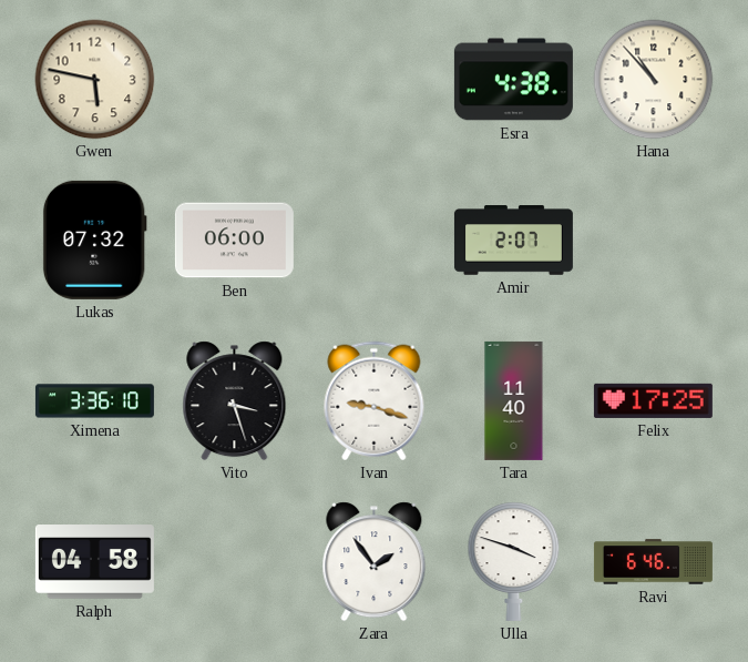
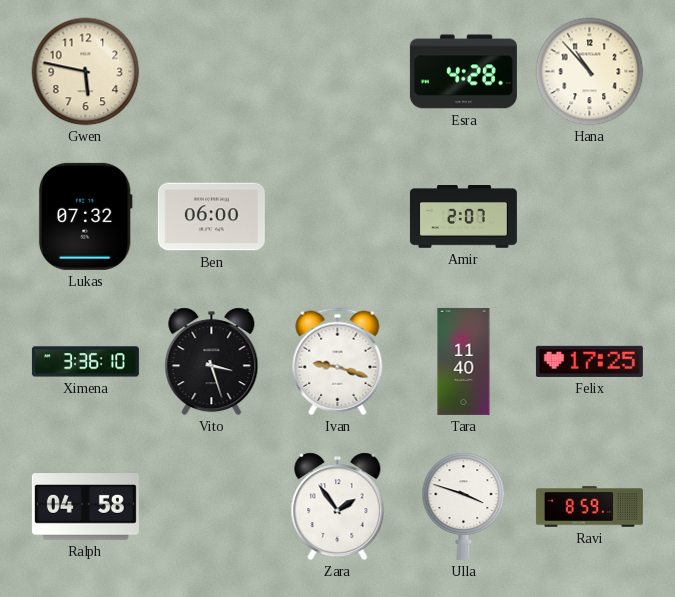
Esra: 4:38 -> 4:28 (463, 72)
Ravi: 6:46 -> 8:59 (589, 507)
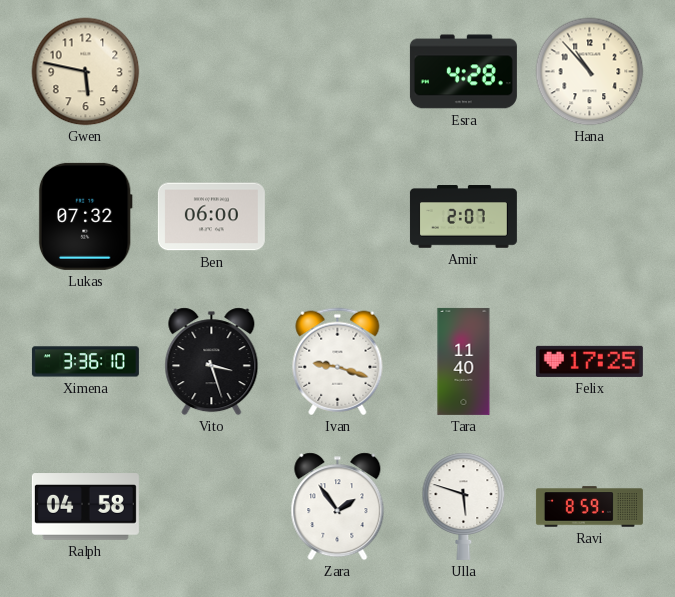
Ulla: 3:48 -> 5:48 (464, 506)
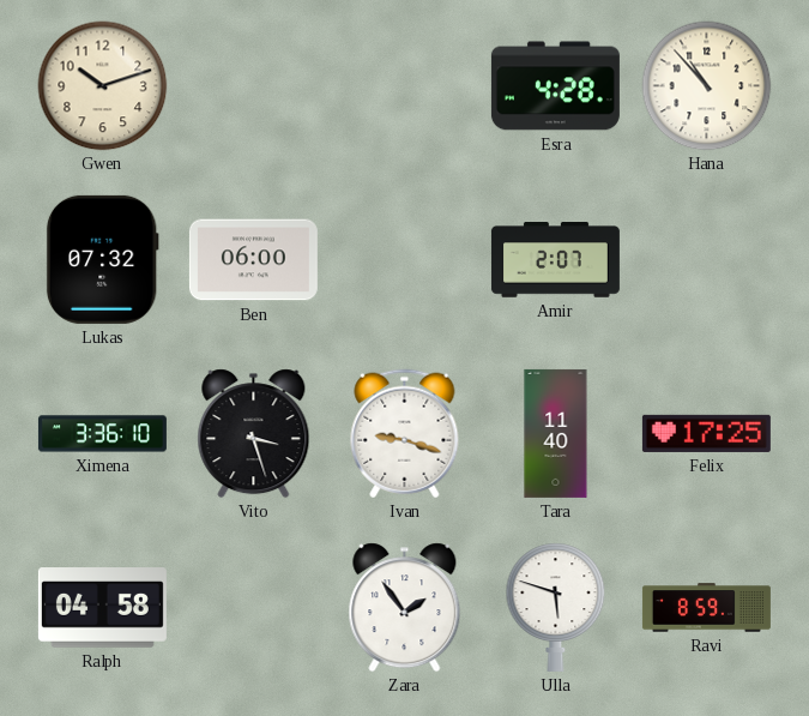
Gwen: 5:47 -> 10:12 (103, 86)
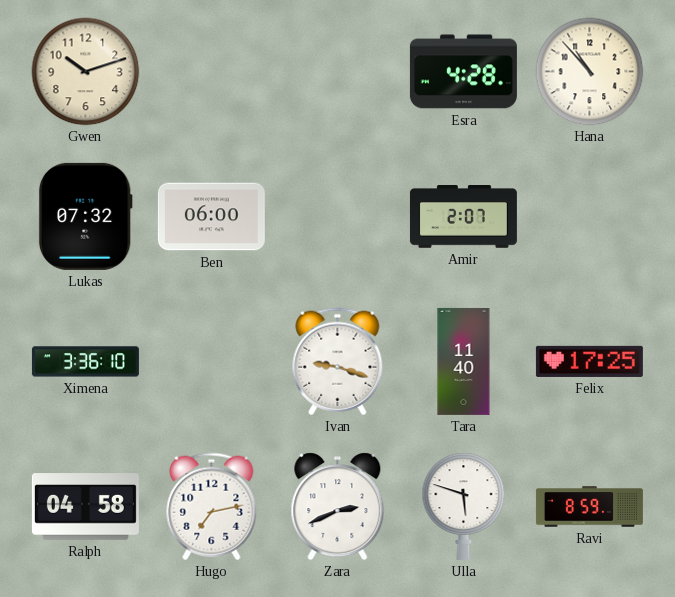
Vito: 3:27 -> none (254, 434)
Hugo: none -> 7:13 (212, 507)
Zara: 1:54 -> 2:41 (338, 507)
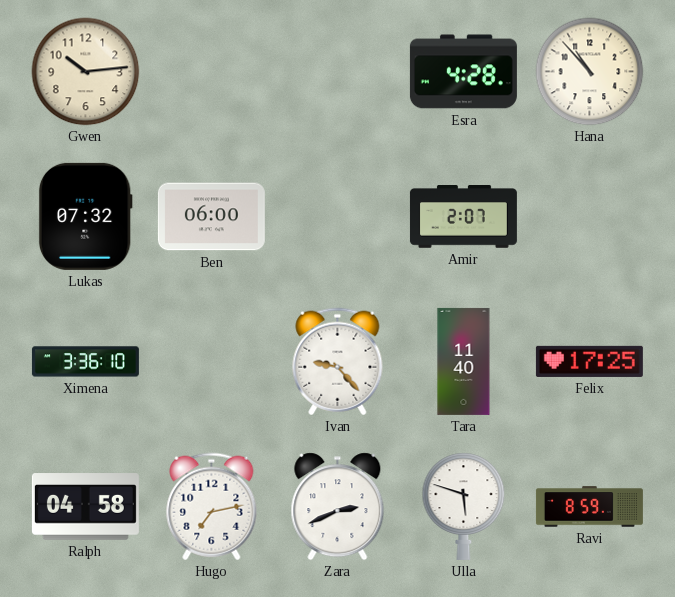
Gwen: 10:12 -> 10:14 (86, 72)
Ivan: 9:18 -> 9:23 (338, 362)
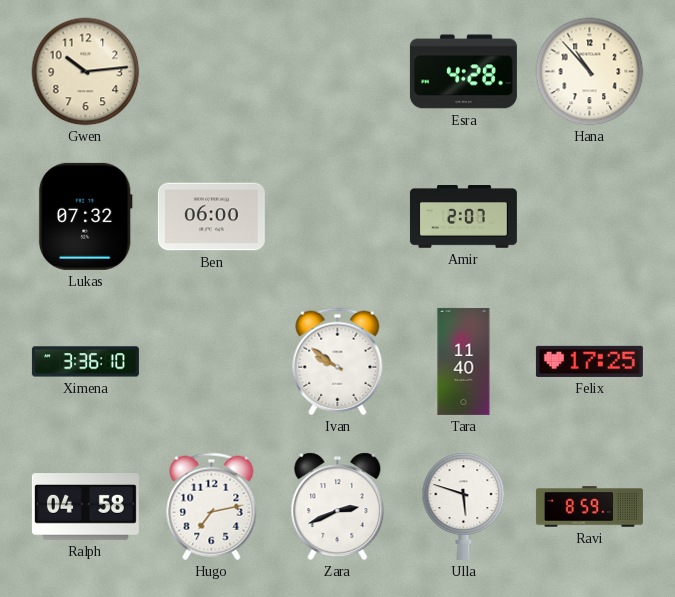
Ivan: 9:23 -> 9:51 (338, 362)
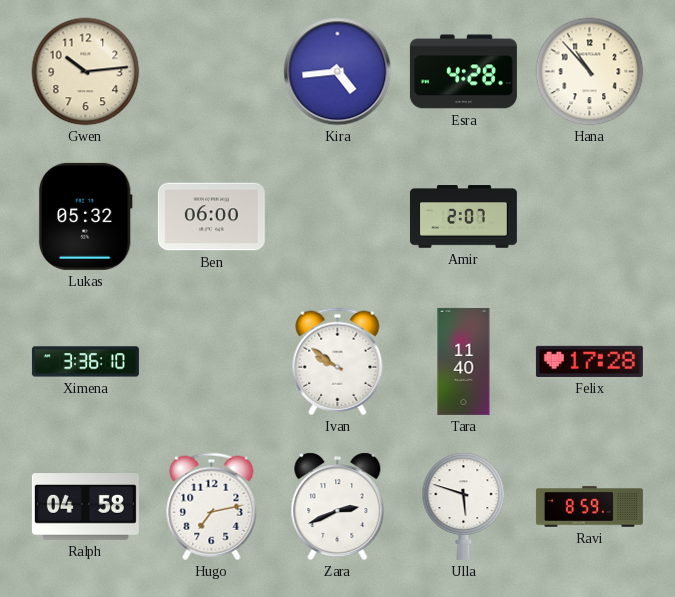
Kira: none -> 4:44 (338, 72)
Lukas: 07:32 -> 05:32 (85, 216)
Felix: 17:25 -> 17:28 (589, 361)
